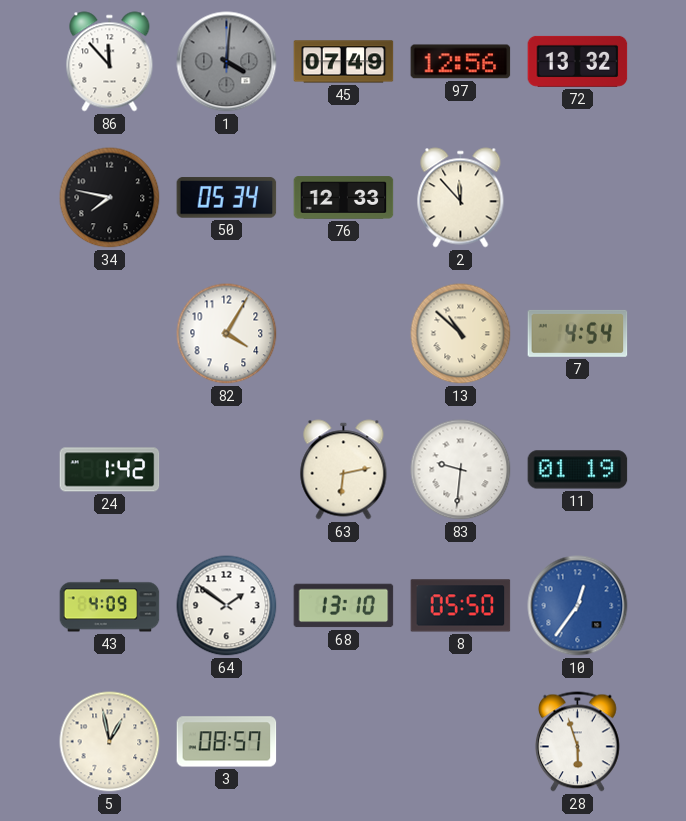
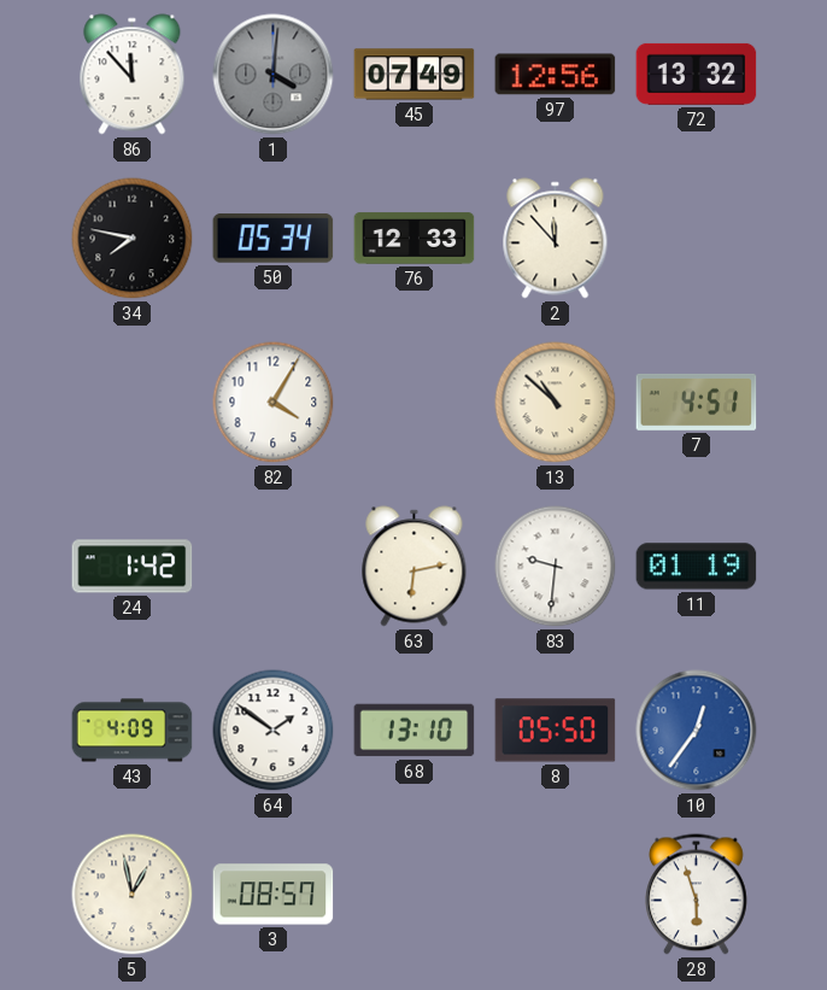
7: 4:54 -> 4:51 (697, 402)
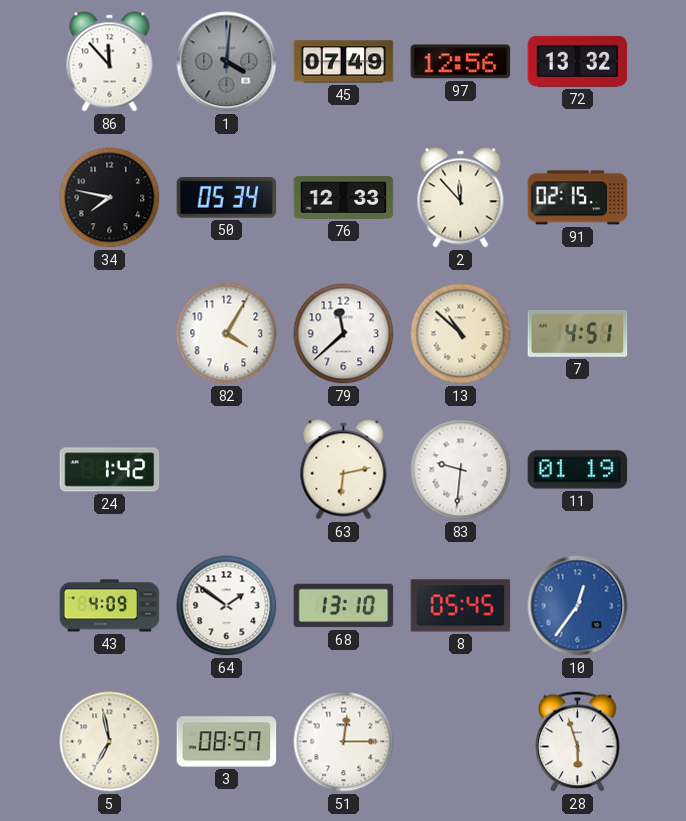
91: none -> 02:15 (578, 198)
79: none -> 11:38 (344, 334)
8: 05:50 -> 05:45 (461, 606)
5: 12:58 -> 6:58 (110, 742)
51: none -> 12:15 (344, 742)
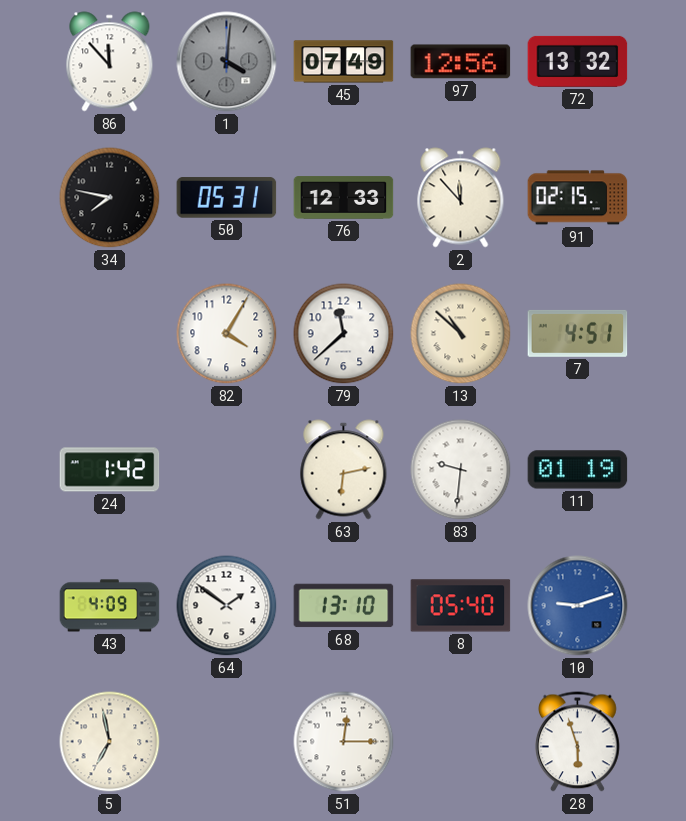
50: 05:34 -> 05:31 (227, 198)
8: 05:45 -> 05:40 (461, 606)
10: 12:36 -> 9:12 (578, 606)
3: 08:57 -> none (227, 742)
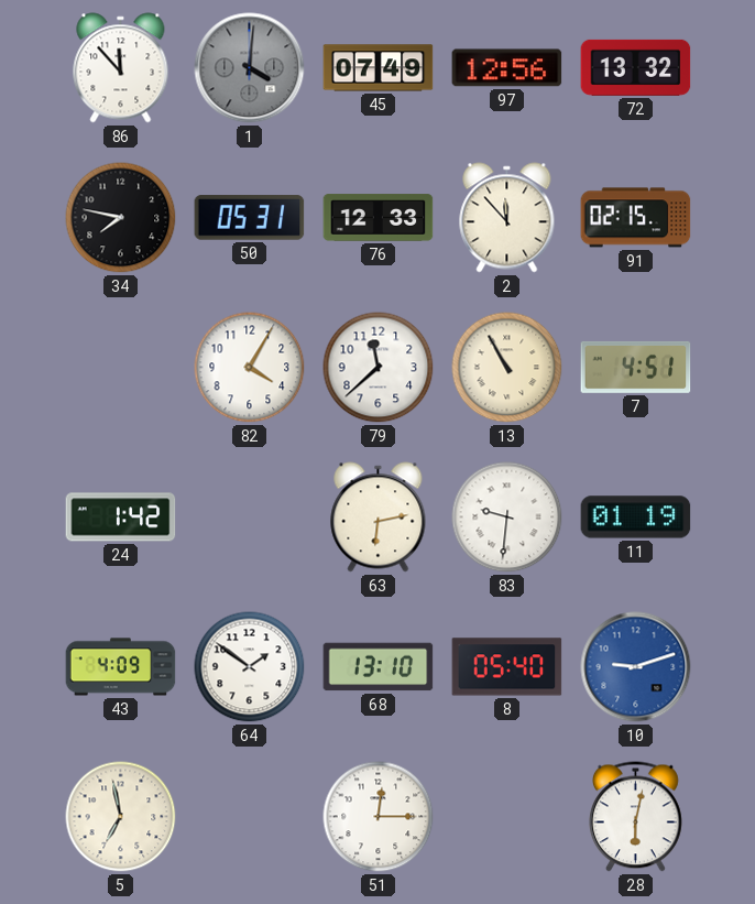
13: 10:52 -> 10:55 (507, 368)
28: 5:57 -> 6:02 (636, 817)
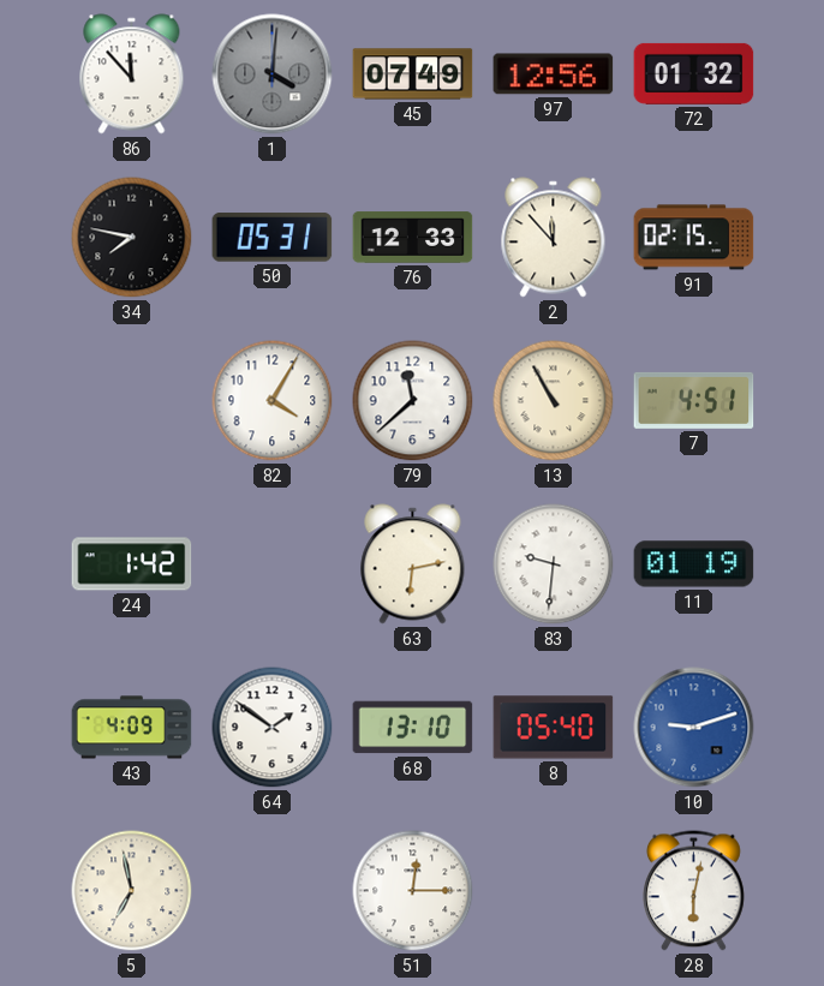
72: 13:32 -> 01:32 (694, 73)
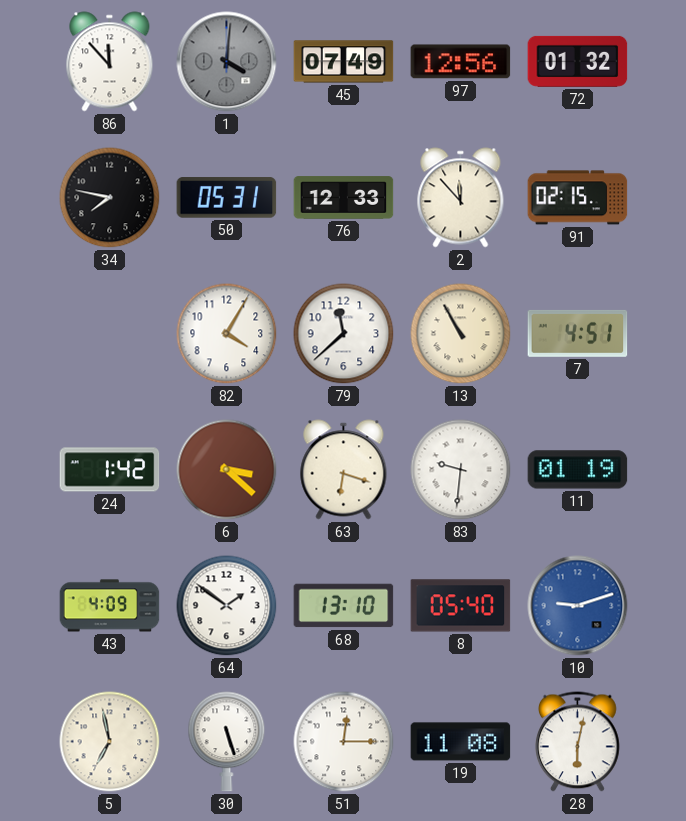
6: none -> 3:22 (227, 470)
63: 6:13 -> 6:18 (344, 470)
30: none -> 5:27 (227, 742)
19: none -> 11:08 (461, 742)
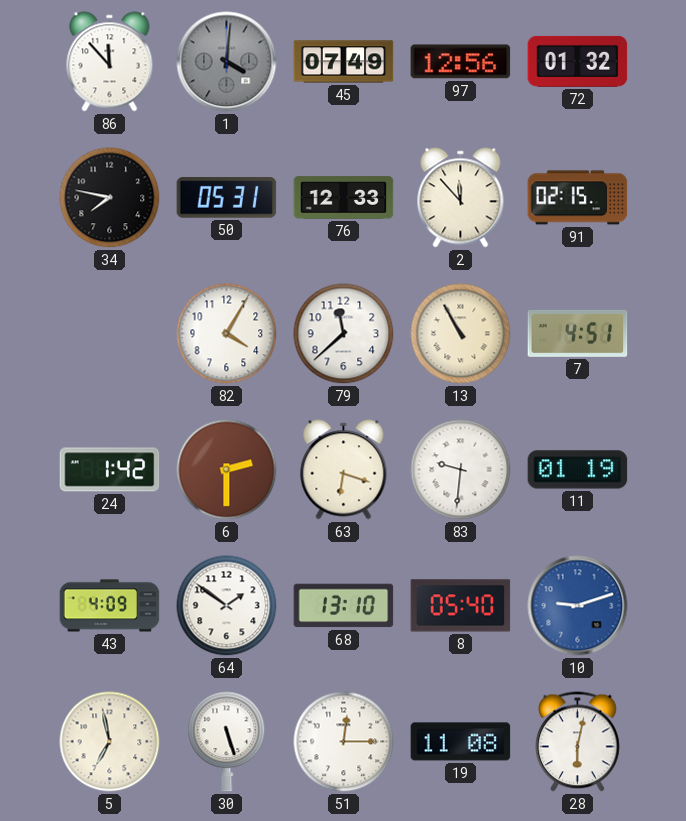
6: 3:22 -> 2:30 (227, 470)
